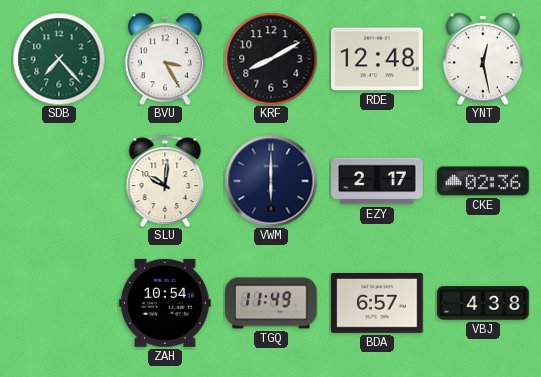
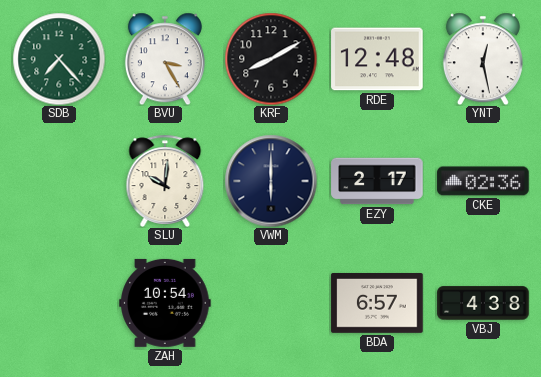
TGQ: 11:49 -> none (271, 303)
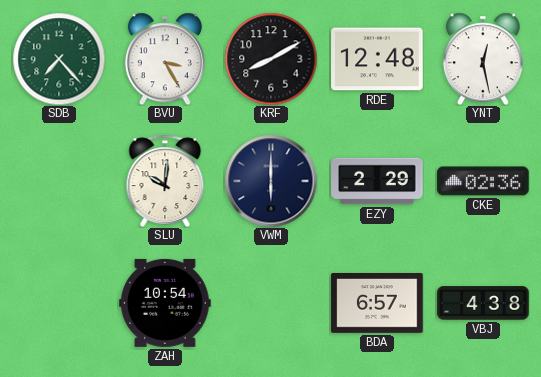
EZY: 2:17 -> 2:29 (377, 181)
